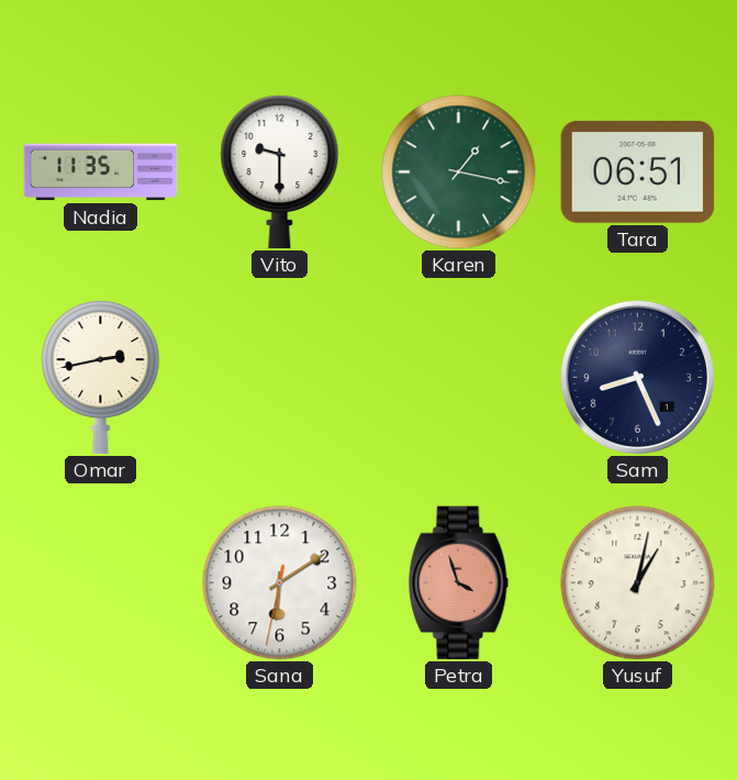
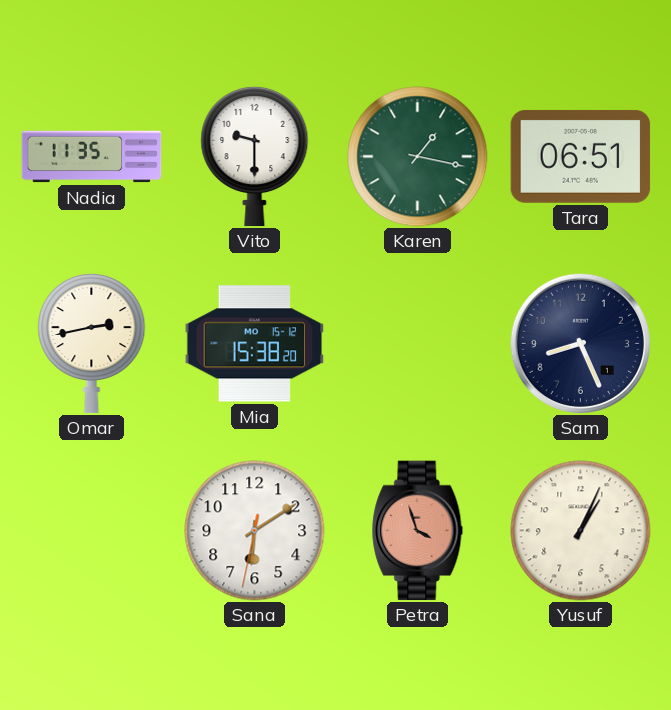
Mia: none -> 15:38 (255, 344)
Yusuf: 1:02 -> 1:04 (581, 531)
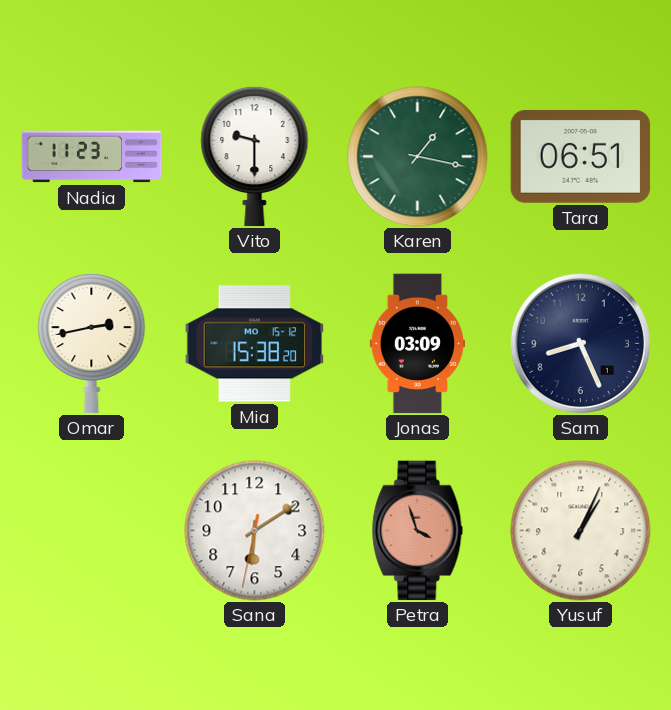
Nadia: 11:35 -> 11:23 (92, 157)
Jonas: none -> 03:09 (417, 344)
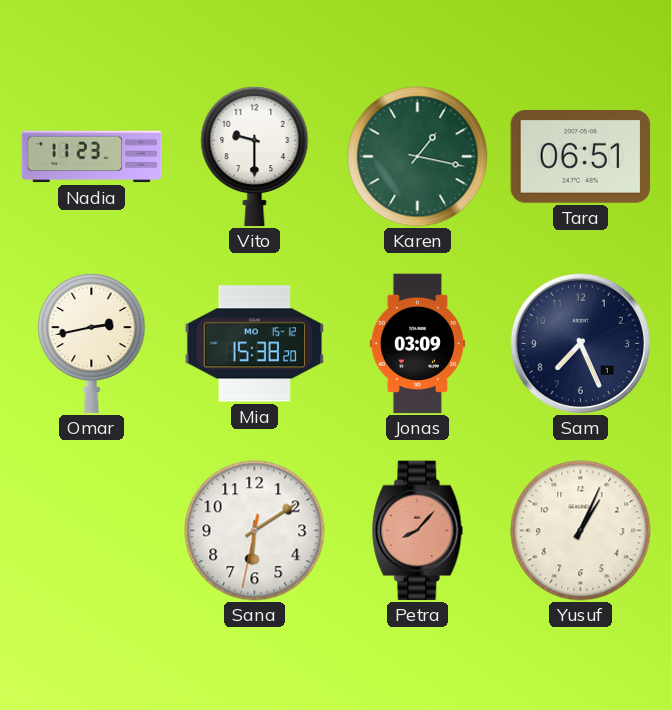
Sam: 8:26 -> 7:26 (580, 343)
Petra: 3:57 -> 8:07 (418, 531)
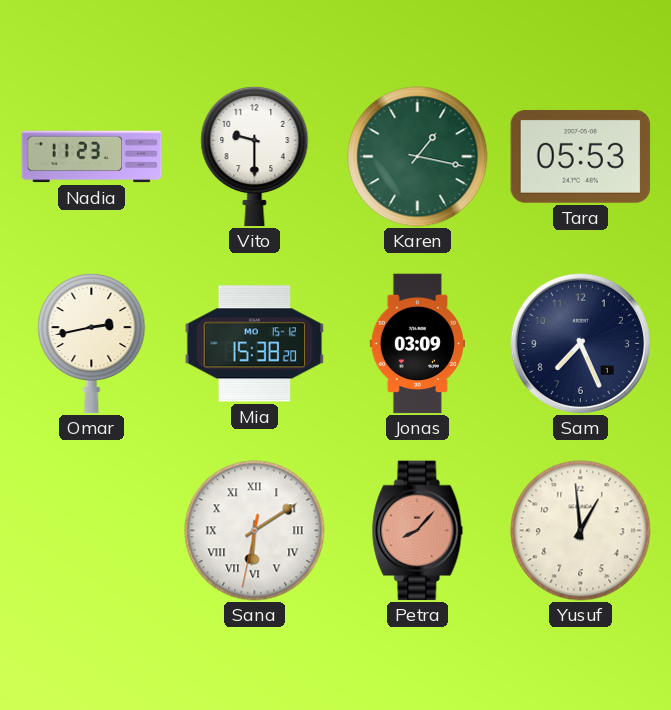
Tara: 06:51 -> 05:53 (581, 156)
Sana numerals: Arabic -> Roman (255, 531)
Yusuf: 1:04 -> 12:59 (581, 531)
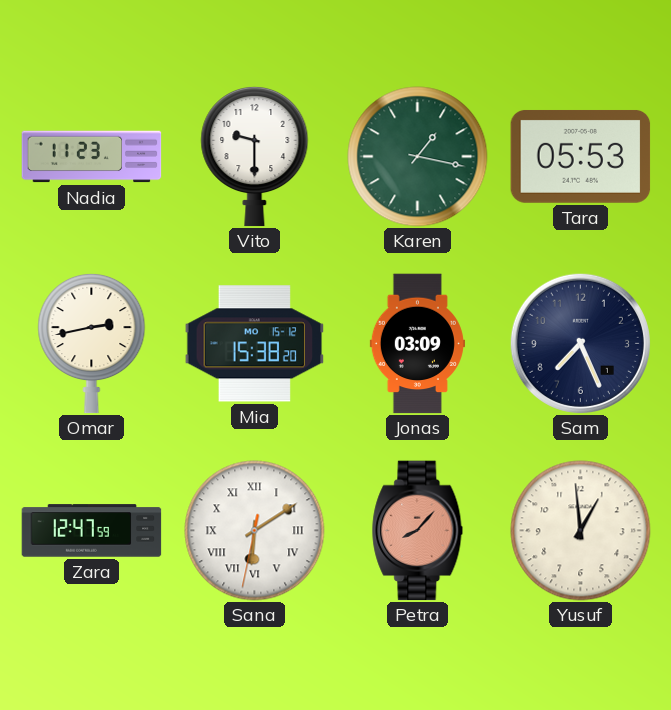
Zara: none -> 12:47 (92, 531)
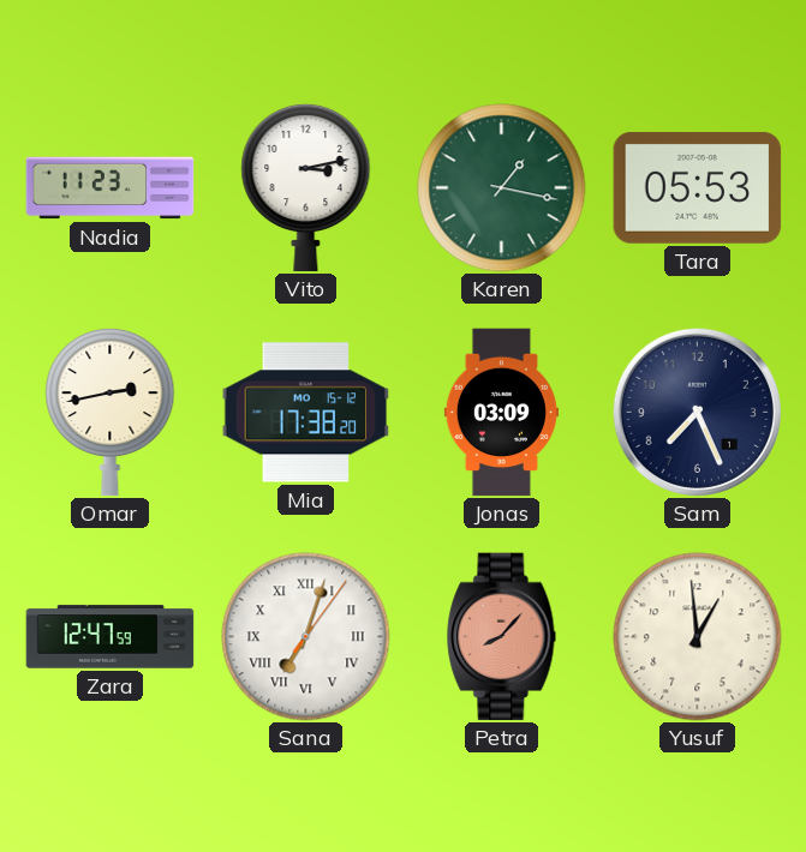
Vito: 9:30 -> 3:13 (306, 187)
Mia: 15:38 -> 17:38 (306, 413)
Sana: 6:09 -> 7:03 (306, 637)
